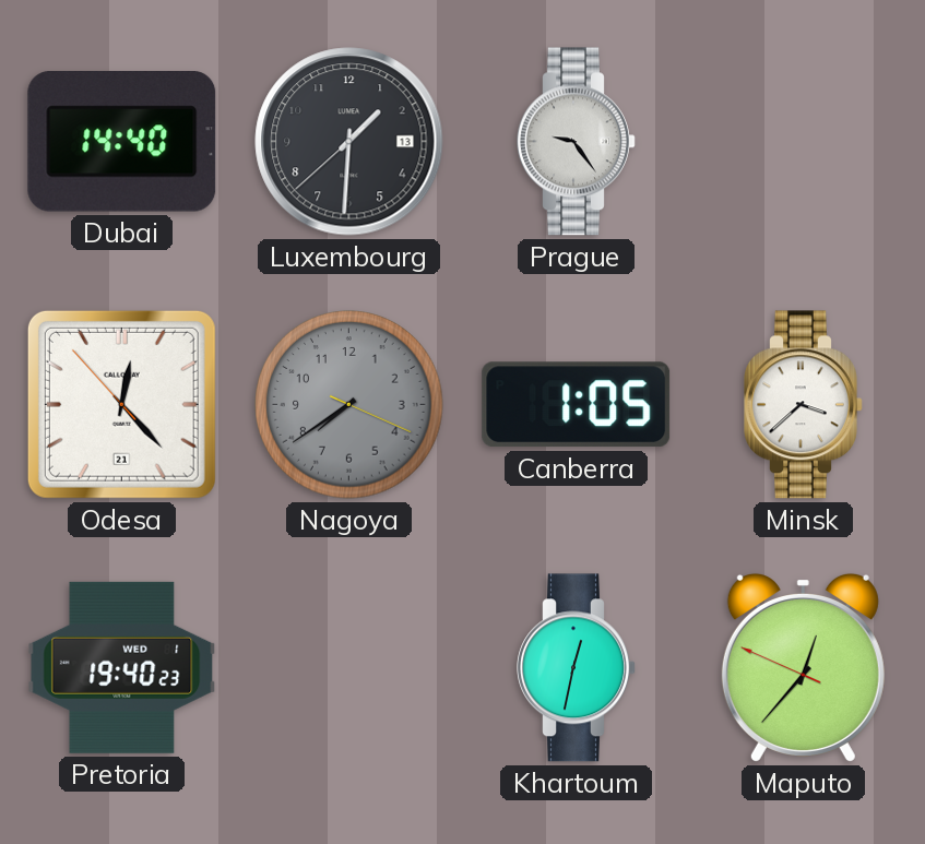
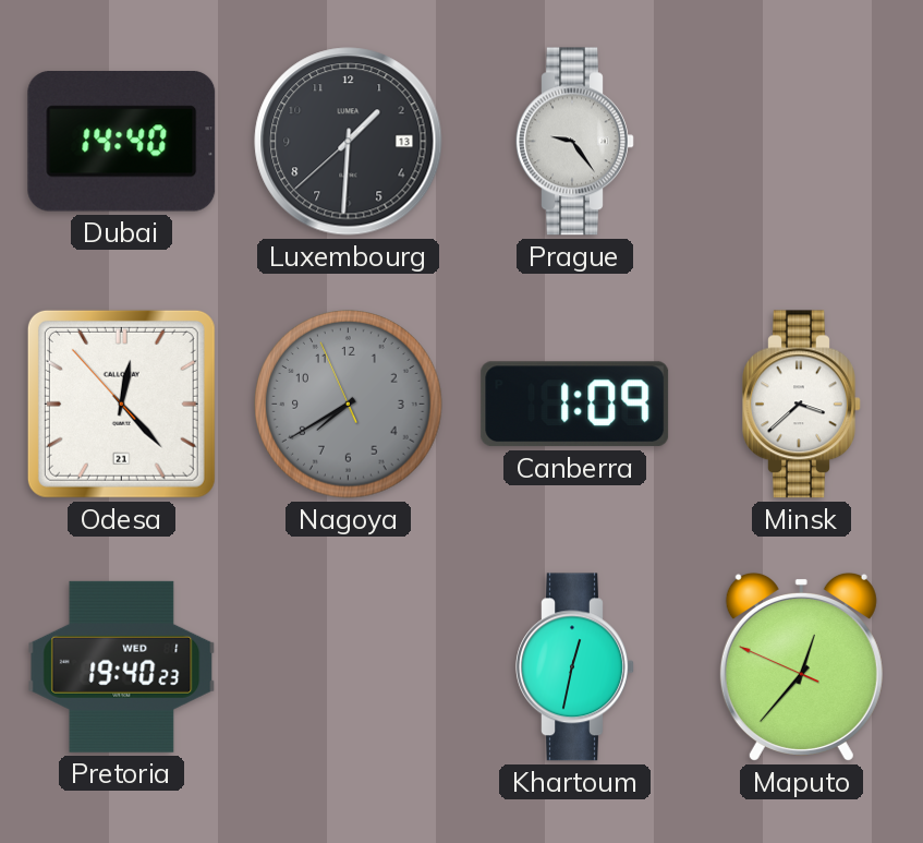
Nagoya: 7:39:19 -> 7:39:56 (349, 405)
Canberra: 1:05 -> 1:09 (575, 405)
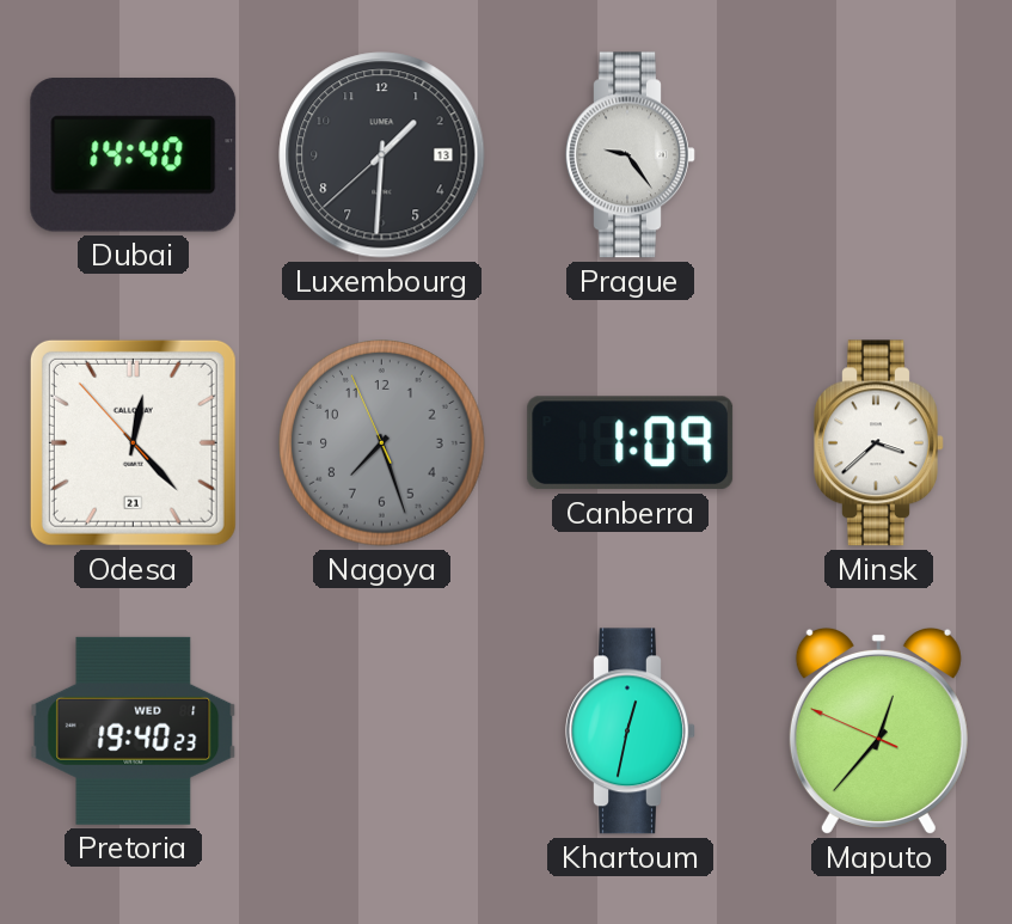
Nagoya: 7:39 -> 7:26 (382, 443)
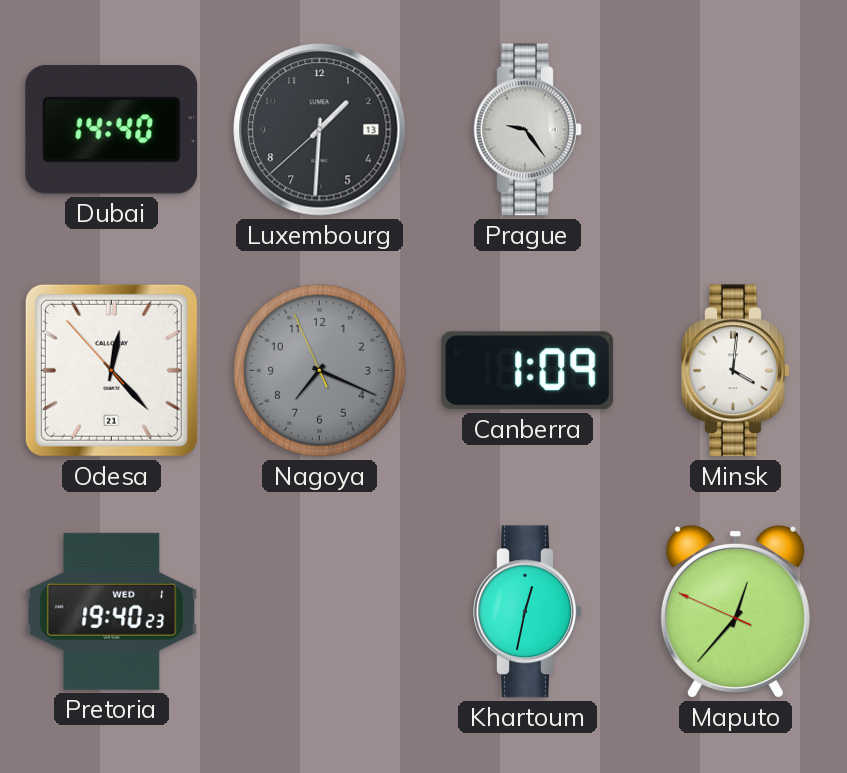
Nagoya: 7:26 -> 7:18 (320, 371)
Minsk: 3:38 -> 4:01 (736, 371)
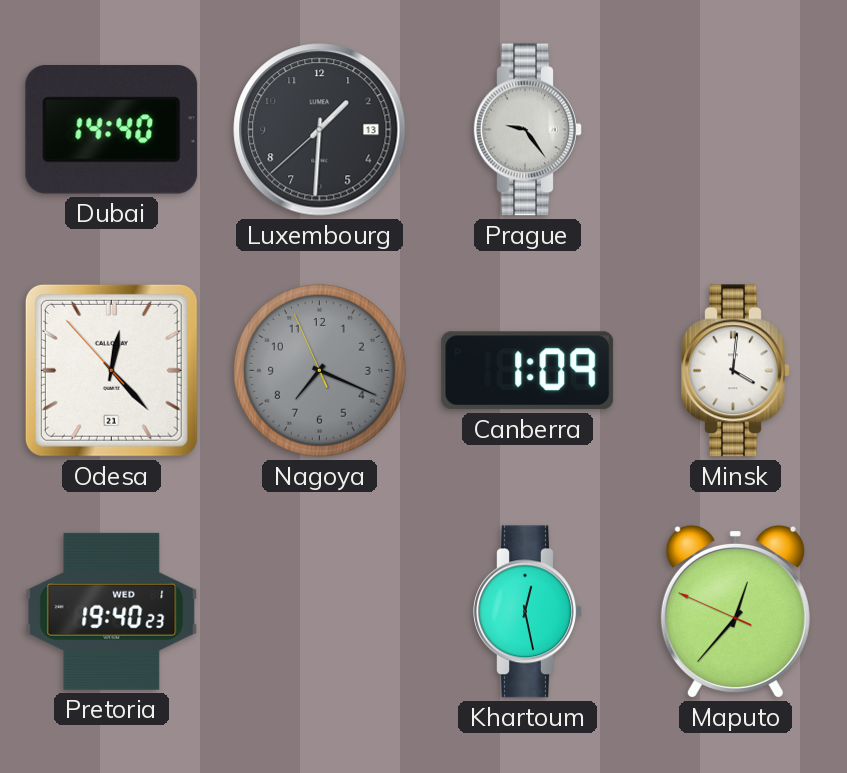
Khartoum: 12:32 -> 12:28 (528, 612)
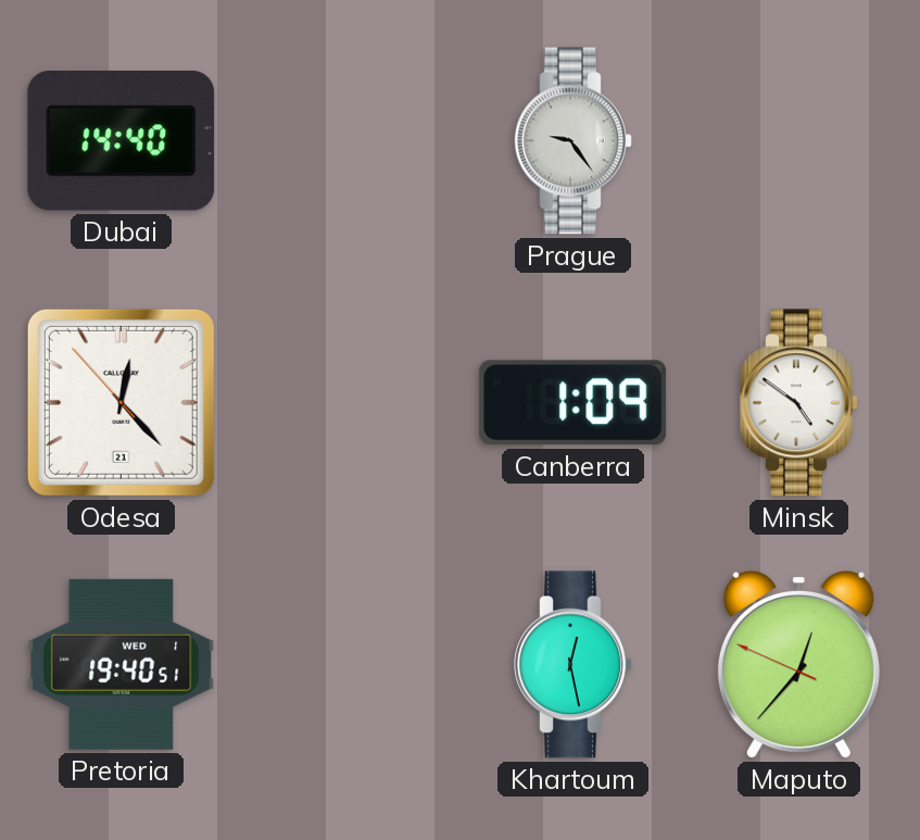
Luxembourg: 1:30 -> none (320, 130)
Nagoya: 7:18 -> none (320, 371)
Minsk: 4:01 -> 4:51 (799, 403)
Pretoria: 19:40:23 -> 19:40:51 (122, 664)
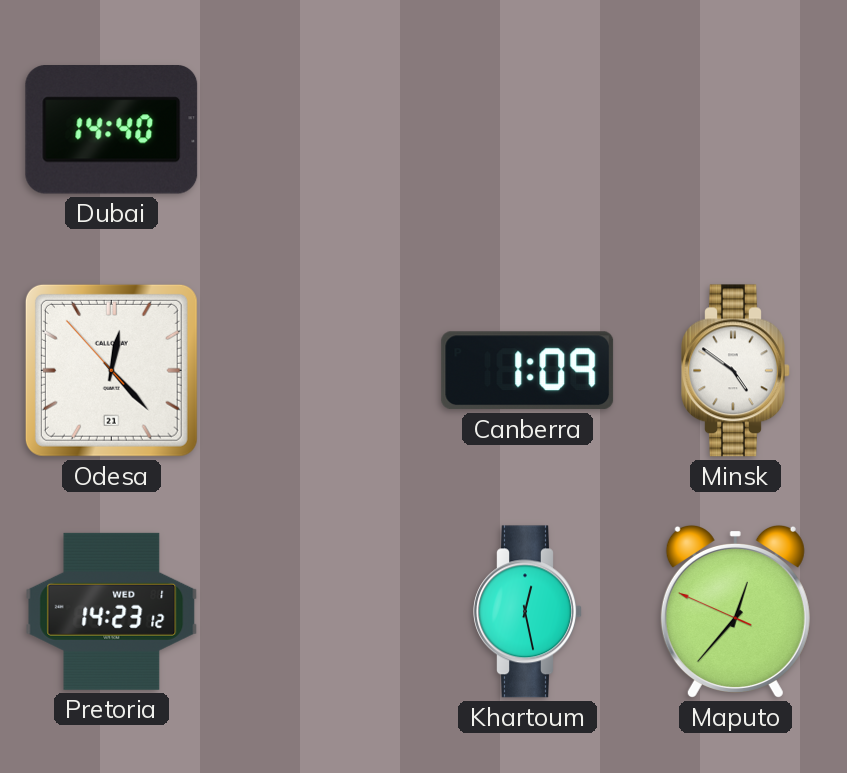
Prague: 9:24 -> none (574, 141)
Pretoria: 19:40 -> 14:23 (112, 611)
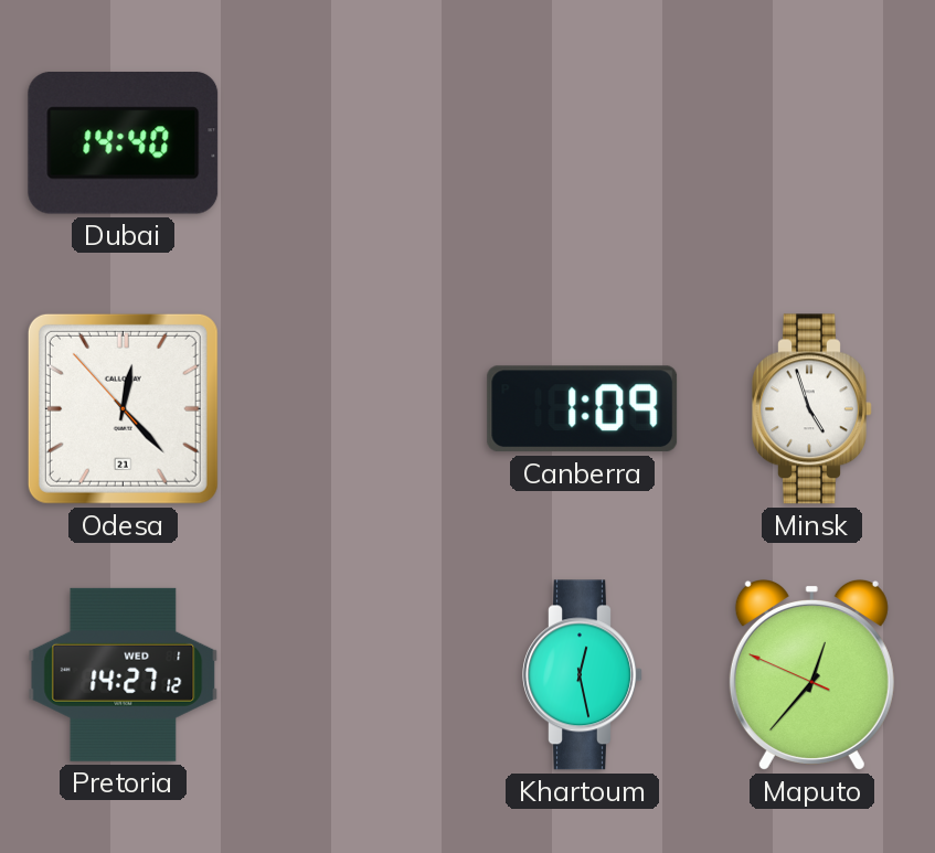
Minsk: 4:51 -> 4:57 (812, 409)
Pretoria: 14:23 -> 14:27 (124, 674)
